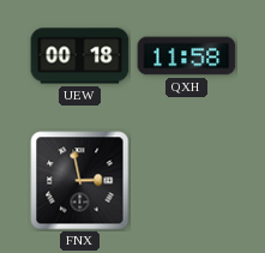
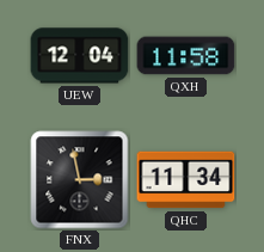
UEW: 00:18 -> 12:04 (80, 56)
QHC: none -> 11:34 (186, 180)
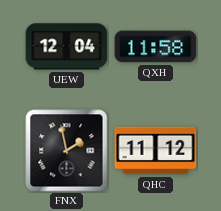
FNX: 2:58 -> 1:58 (67, 151)
QHC: 11:34 -> 11:12 (156, 151)
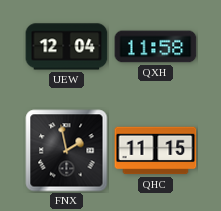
QHC: 11:12 -> 11:15 (156, 151)
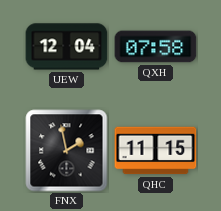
QXH: 11:58 -> 07:58 (156, 47)
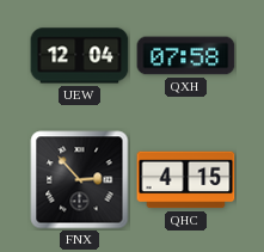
FNX: 1:58 -> 2:53 (80, 180)
QHC: 11:15 -> 4:15 (186, 180)
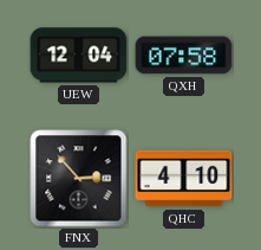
QHC: 4:15 -> 4:10 (184, 179)
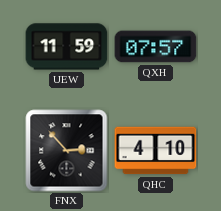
UEW: 12:04 -> 11:59 (67, 47)
QXH: 07:58 -> 07:57 (156, 47)
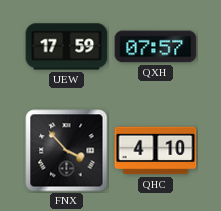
UEW: 11:59 -> 17:59 (67, 47)
FNX: 2:53 -> 3:53 (67, 151)
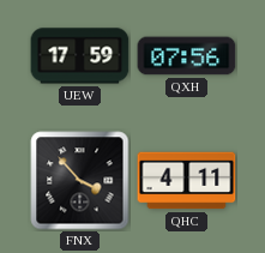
QXH: 07:57 -> 07:56 (187, 56)
QHC: 4:10 -> 4:11 (187, 181)
